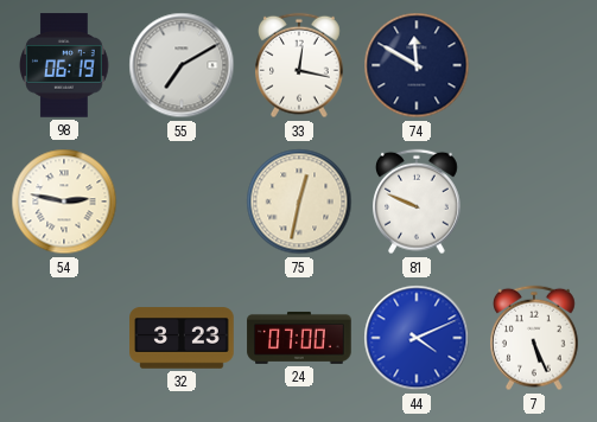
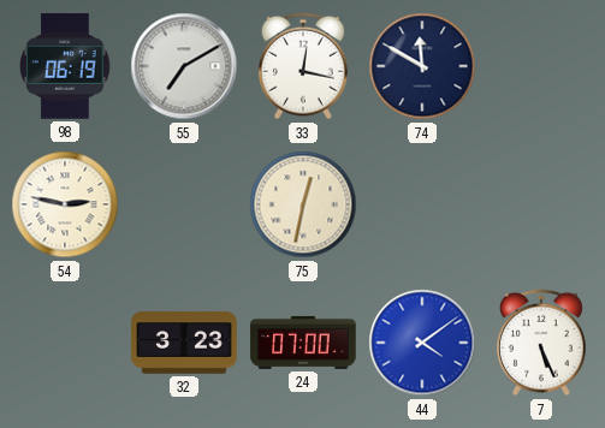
81: 9:49 -> none (418, 202)
44: 4:11 -> 4:09 (422, 343)
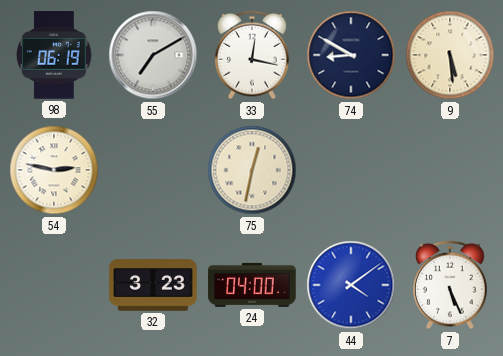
74: 11:50 -> 8:50 (351, 55)
9: none -> 5:29 (450, 55)
24: 07:00 -> 04:00 (252, 285)
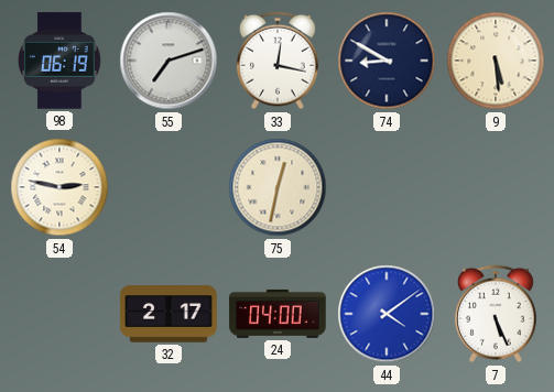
55: 7:10 -> 7:12 (169, 61)
32: 3:23 -> 2:17 (169, 314)
